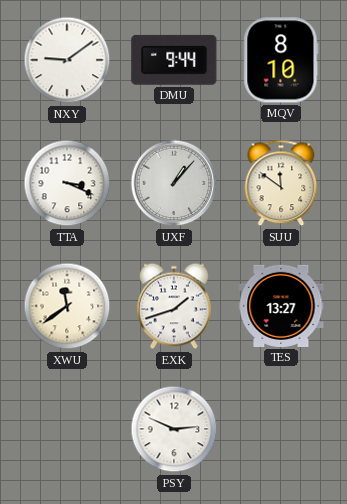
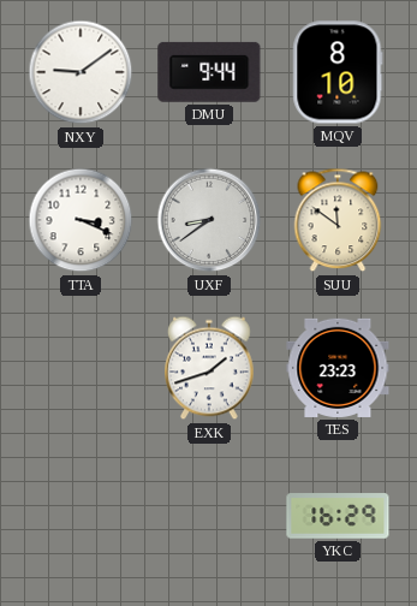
UXF: 1:07 -> 8:39 (209, 220)
XWU: 11:39 -> none (67, 306)
TES: 13:27 -> 23:23 (338, 368)
PSY: 2:49 -> none (174, 429)
YKC: none -> 16:29 (338, 516)
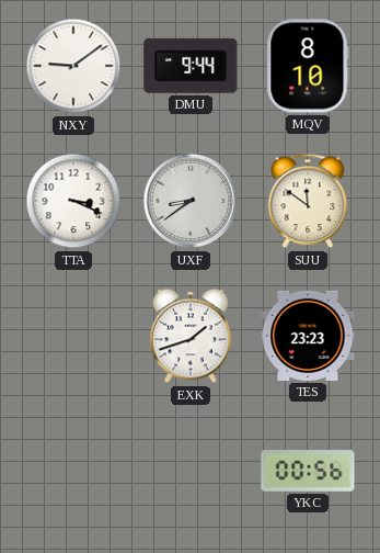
YKC: 16:29 -> 00:56 (308, 471)
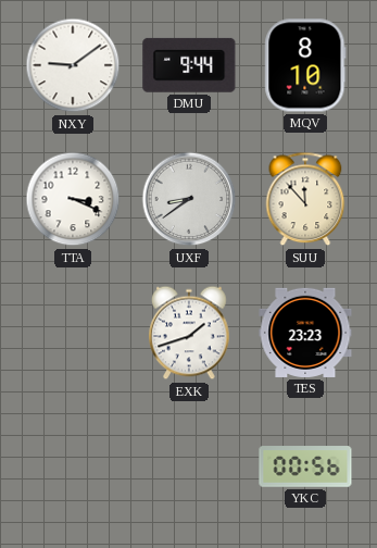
SUU: 11:51 -> 11:53 (305, 199)
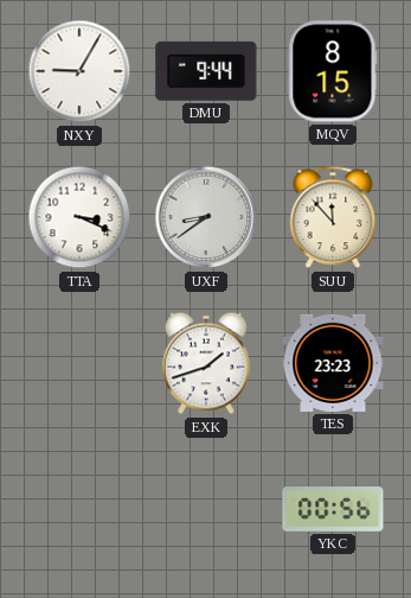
NXY: 9:09 -> 9:05 (79, 71)
MQV: 8:10 -> 8:15 (333, 71)
